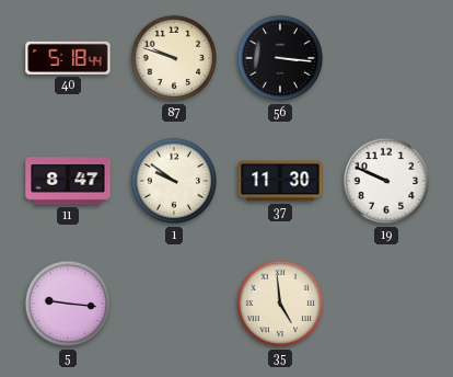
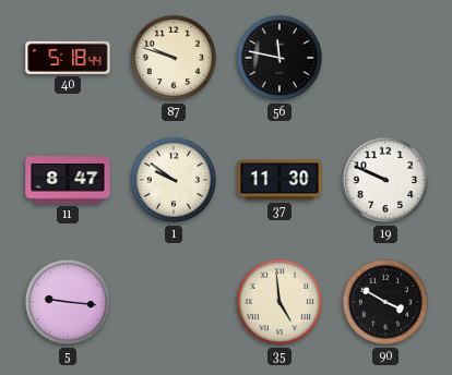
56: 3:16 -> 11:47 (279, 58)
90: none -> 3:50 (385, 302)
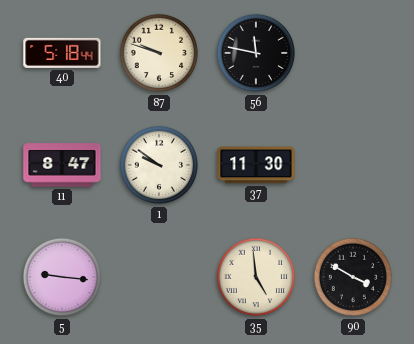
19: 9:49 -> none (385, 180)
